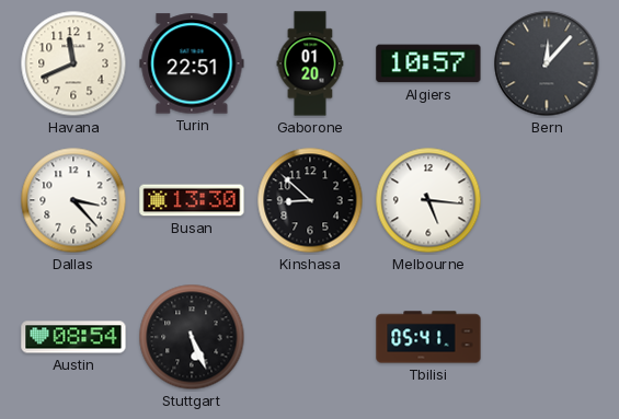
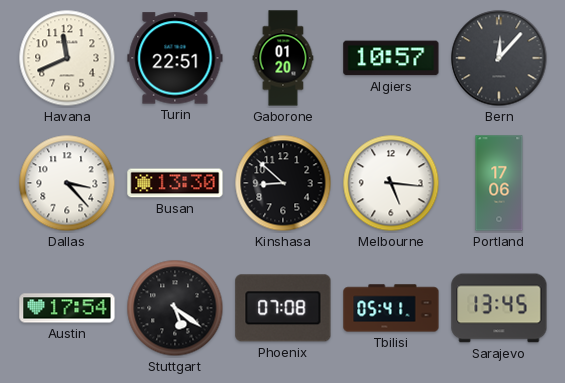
Portland: none -> 17:06 (499, 183)
Austin: 08:54 -> 17:54 (67, 308)
Stuttgart: 5:26 -> 5:21 (175, 308)
Phoenix: none -> 07:08 (283, 308)
Sarajevo: none -> 13:45 (499, 308)
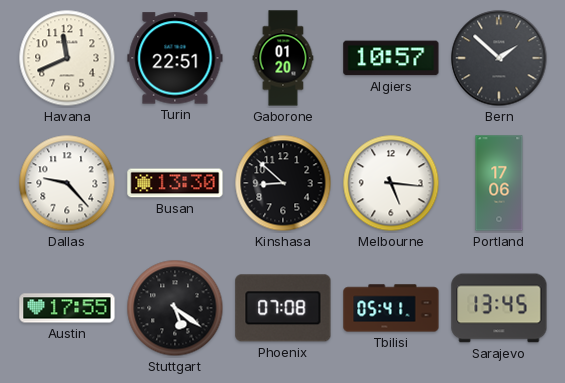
Bern: 12:07 -> 1:52 (499, 58)
Dallas: 3:23 -> 9:23 (67, 183)
Austin: 17:54 -> 17:55 (67, 308)
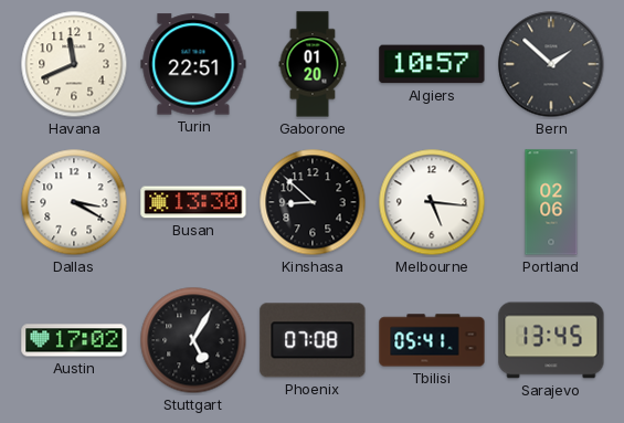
Dallas: 9:23 -> 3:20 (74, 202)
Portland: 17:06 -> 02:06 (551, 202)
Austin: 17:55 -> 17:02 (74, 340)
Stuttgart: 5:21 -> 5:05 (193, 340)
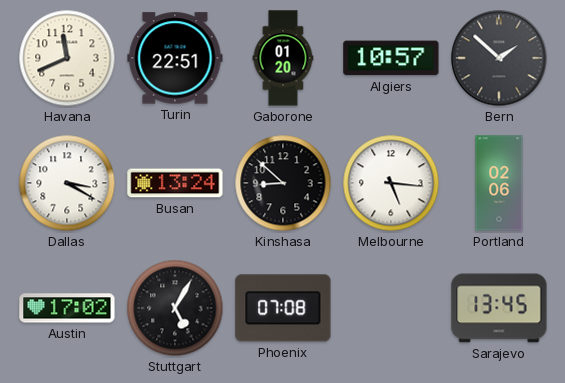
Busan: 13:30 -> 13:24 (175, 183)
Tbilisi: 05:41 -> none (432, 340)
